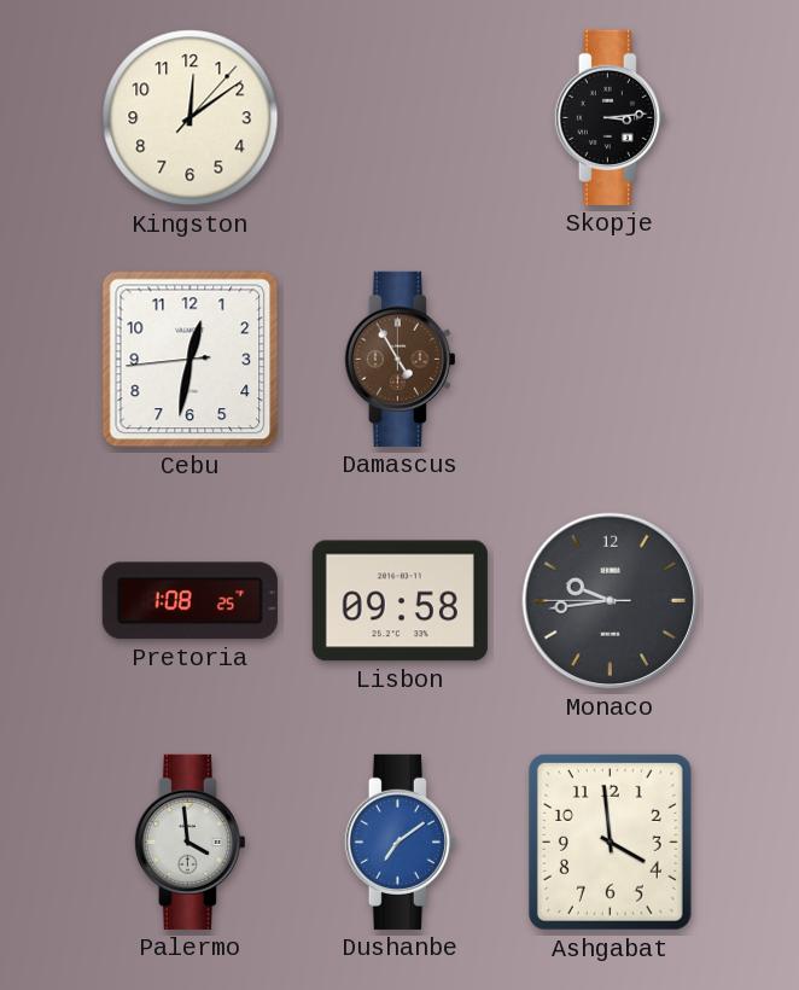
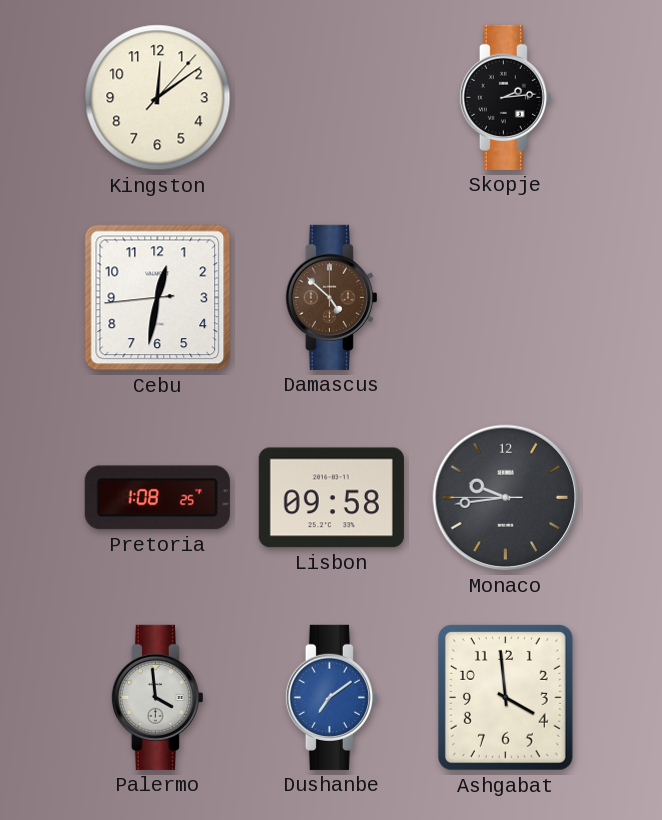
Skopje: 3:14 -> 2:14 (505, 97)
Damascus: 4:55 -> 4:52 (331, 297)
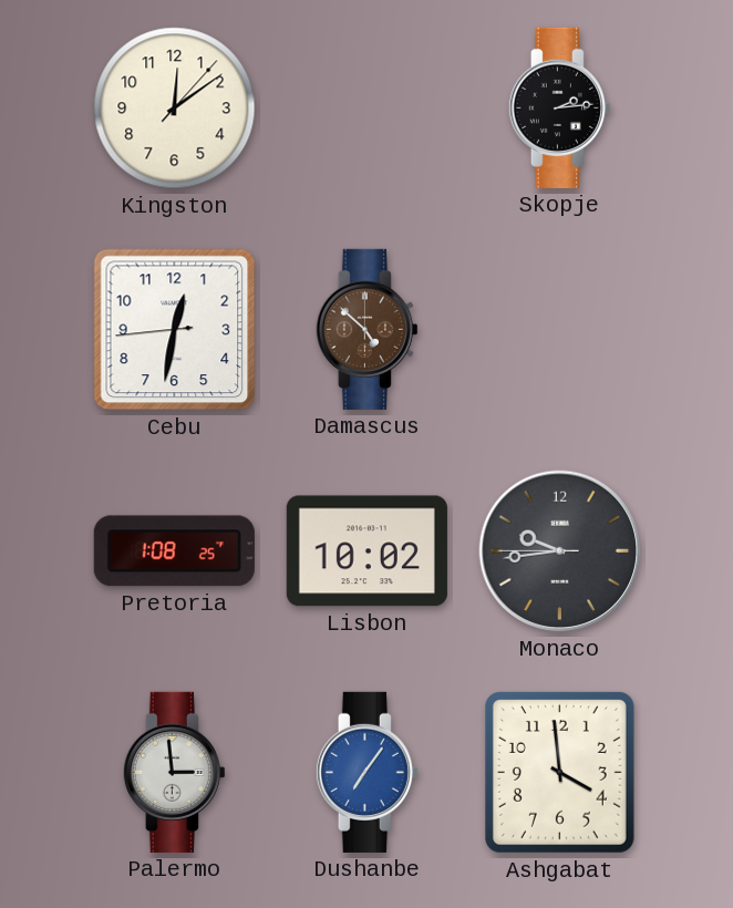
Lisbon: 09:58 -> 10:02 (366, 551)
Palermo: 3:59 -> 2:59 (174, 772)
Dushanbe: 7:09 -> 7:06 (366, 772)
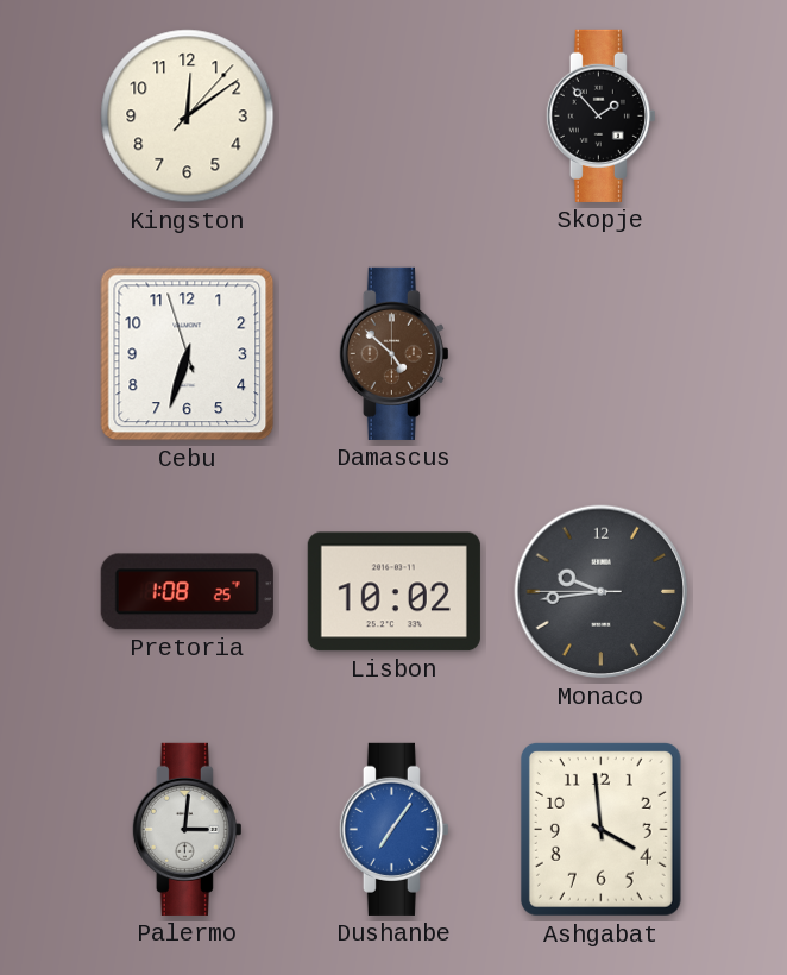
Skopje: 2:14 -> 1:53 (600, 115)
Cebu: 12:31 -> 6:32 (188, 354)
Palermo: 2:59 -> 3:01 (187, 829)
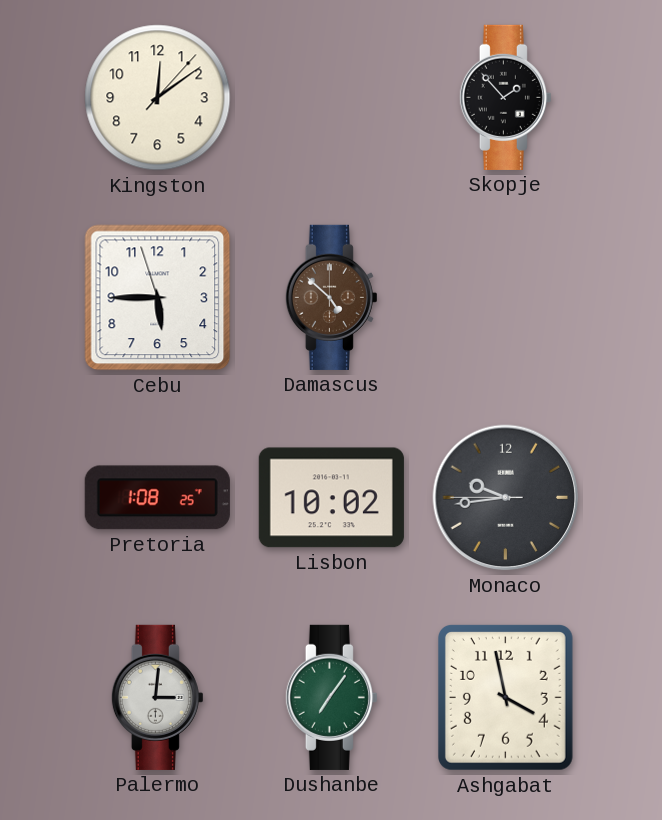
Cebu: 6:32 -> 5:44 (158, 298)
Dushanbe dial: blue -> green (331, 697)
Ashgabat: 3:59 -> 3:58 (505, 697)
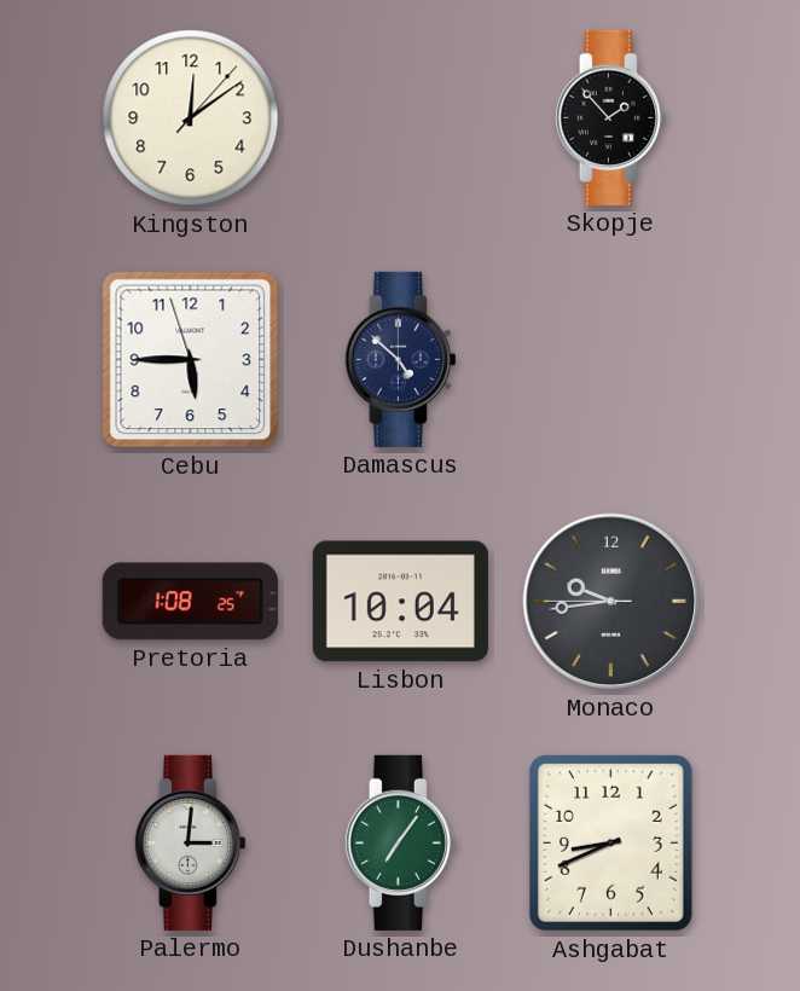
Damascus dial: brown -> navy (400, 359)
Lisbon: 10:02 -> 10:04 (400, 602)
Ashgabat: 3:58 -> 8:41 (610, 842)
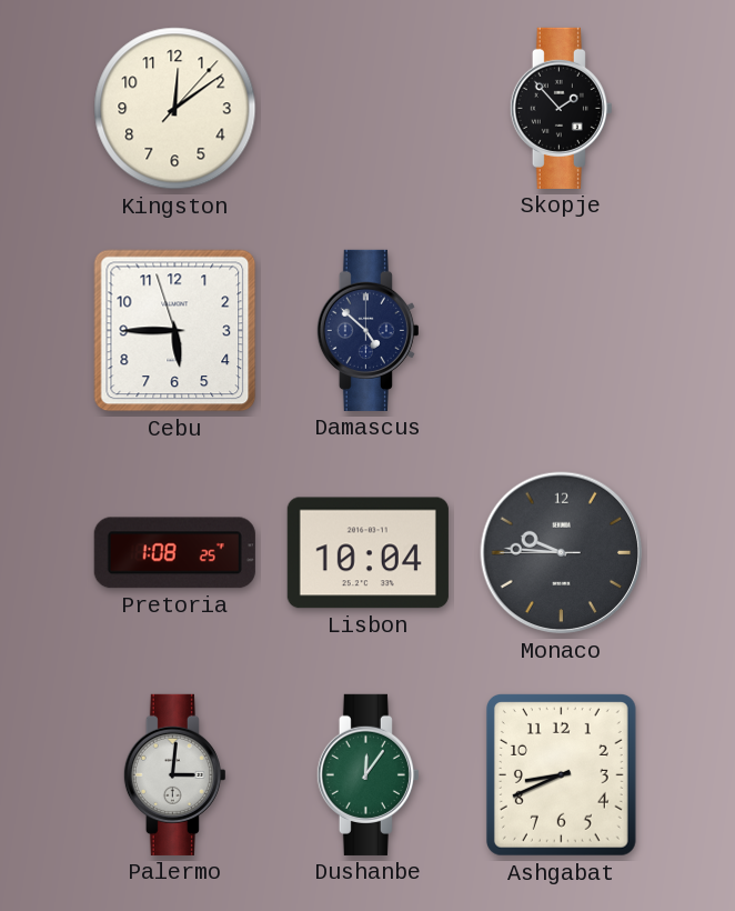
Monaco: 9:43 -> 9:45 (562, 553)
Dushanbe: 7:06 -> 12:06 (367, 774)
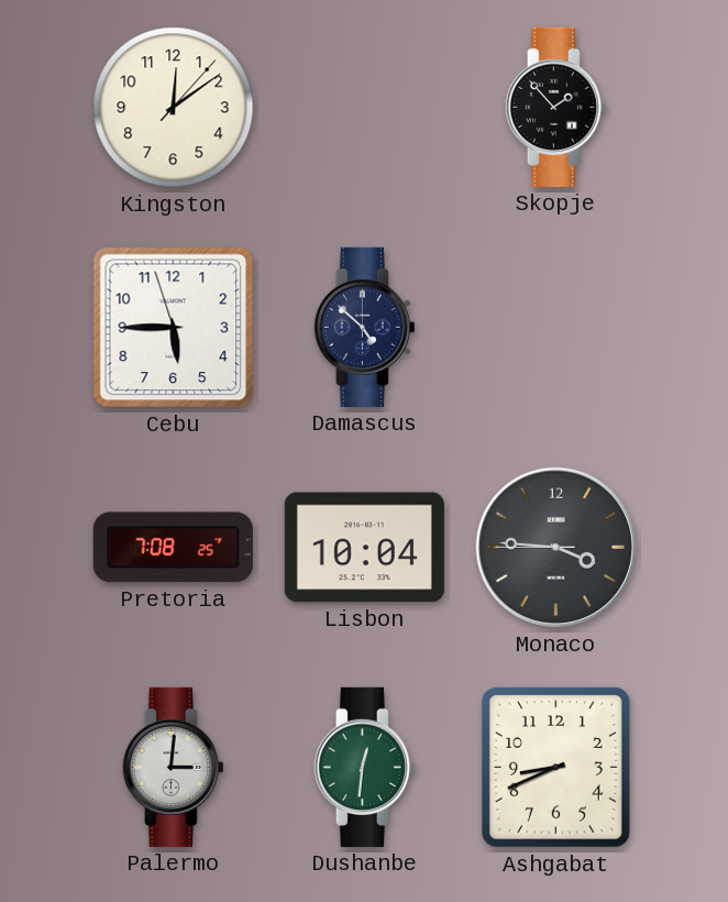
Pretoria: 1:08 -> 7:08 (173, 548)
Monaco: 9:45 -> 3:45 (556, 548)
Dushanbe: 12:06 -> 12:31 (364, 767)
